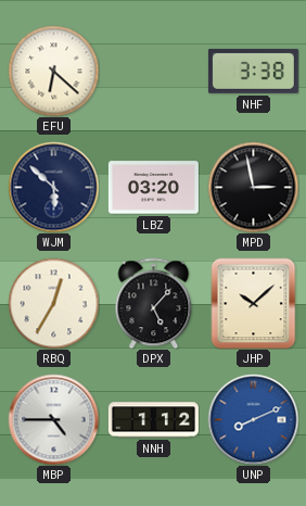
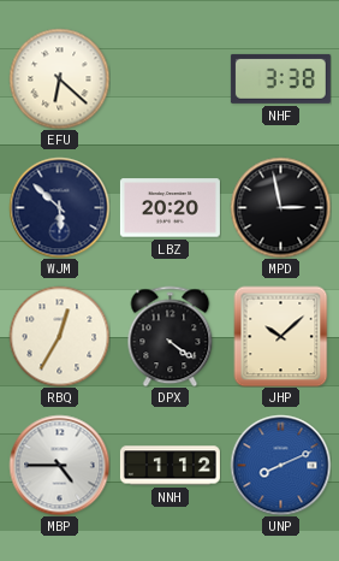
LBZ: 03:20 -> 20:20 (169, 208)
DPX: 5:07 -> 4:21 (171, 336)
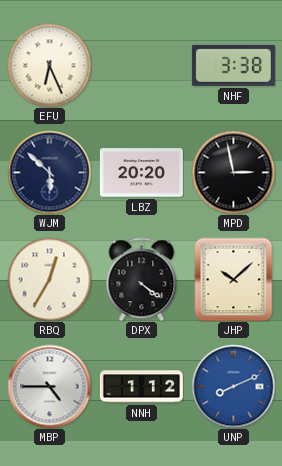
EFU: 6:22 -> 6:26 (49, 65)
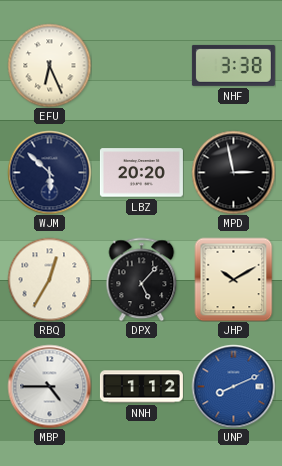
DPX: 4:21 -> 5:07 (142, 279)
JHP: 10:08 -> 10:10 (234, 279)
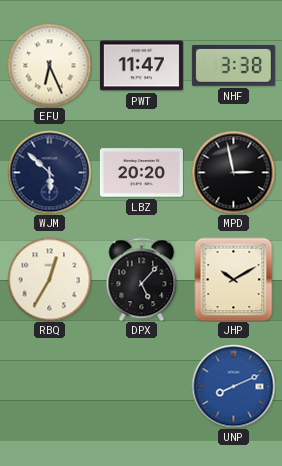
PWT: none -> 11:47 (141, 66)
MBP: 4:45 -> none (49, 386)
NNH: 1:12 -> none (141, 387)
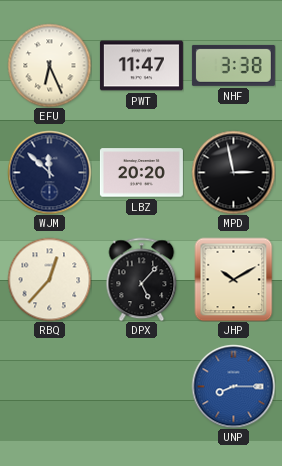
WJM: 5:52 -> 11:52 (49, 172)
RBQ: 12:35 -> 12:37 (49, 279)
UNP: 8:11 -> 8:15 (233, 386)
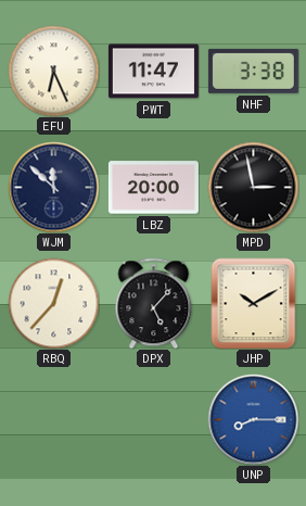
LBZ: 20:20 -> 20:00 (153, 188)
